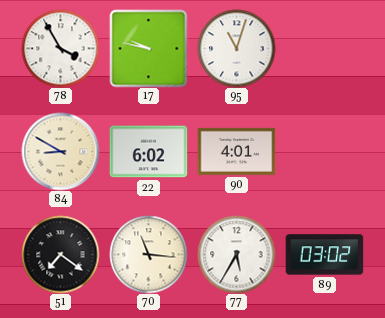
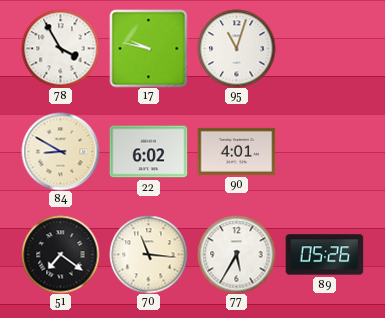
89: 03:02 -> 05:26 (324, 255)
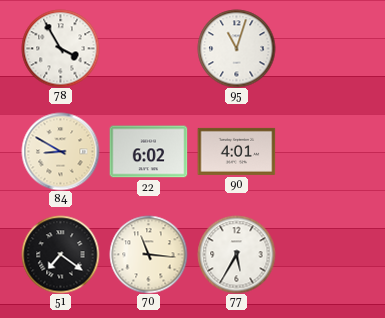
17: 9:47 -> none (148, 48)
89: 05:26 -> none (324, 255)
